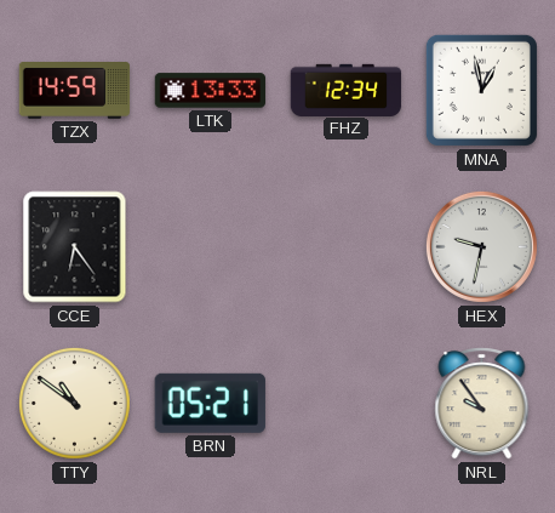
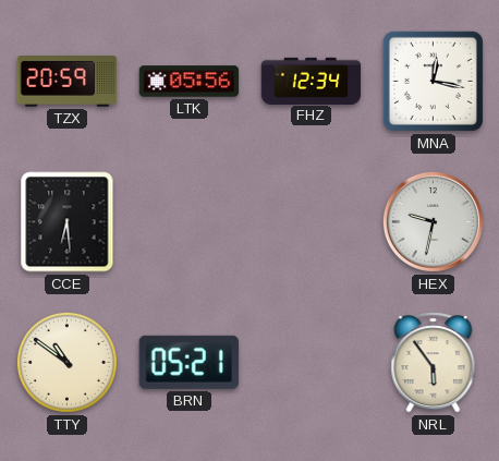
TZX: 14:59 -> 20:59 (68, 82)
LTK: 13:33 -> 05:56 (190, 82)
MNA: 12:58 -> 12:17 (433, 81)
CCE: 6:24 -> 6:29 (68, 222)
NRL: 9:54 -> 5:54 (434, 363)
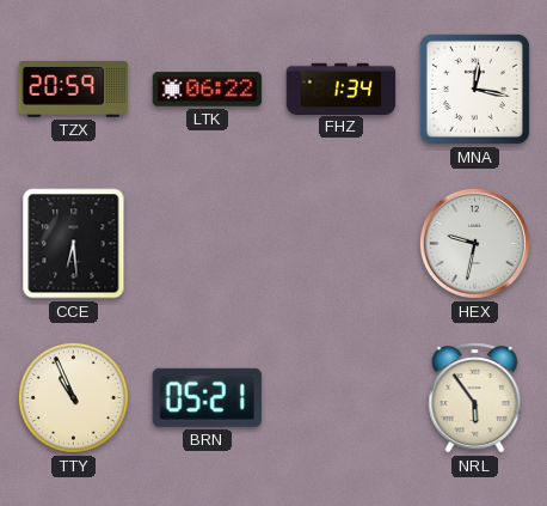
LTK: 05:56 -> 06:22 (208, 90)
FHZ: 12:34 -> 1:34 (342, 89)
TTY: 10:51 -> 10:56 (73, 397)
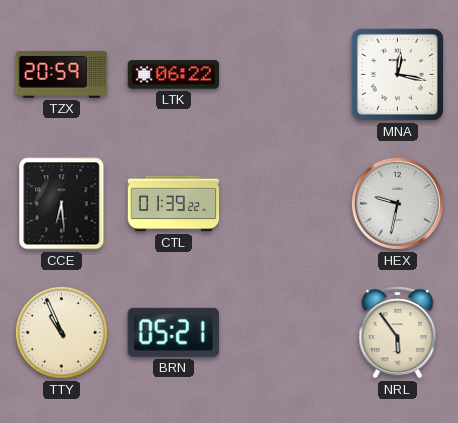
FHZ: 1:34 -> none (342, 89)
CTL: none -> 01:39 (174, 204)
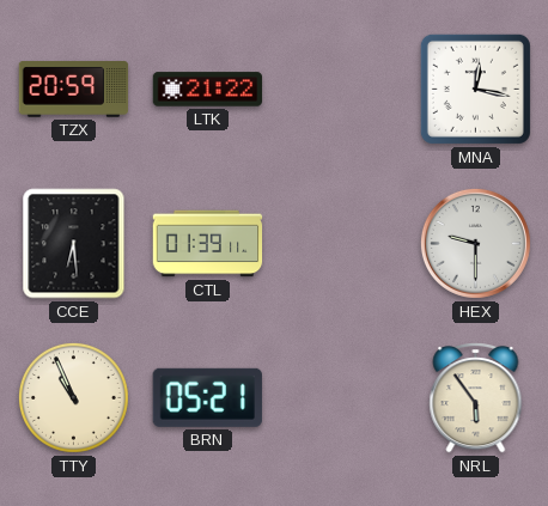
LTK: 06:22 -> 21:22 (208, 90)
CTL: 01:39:22 -> 01:39:11 (208, 244)
HEX: 9:32 -> 9:30 (475, 243)
